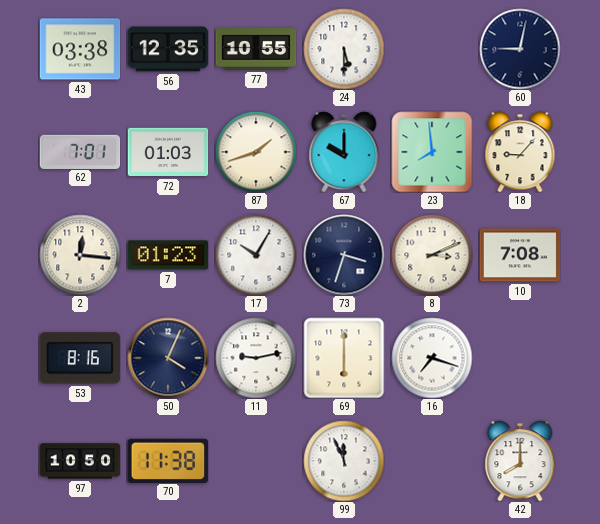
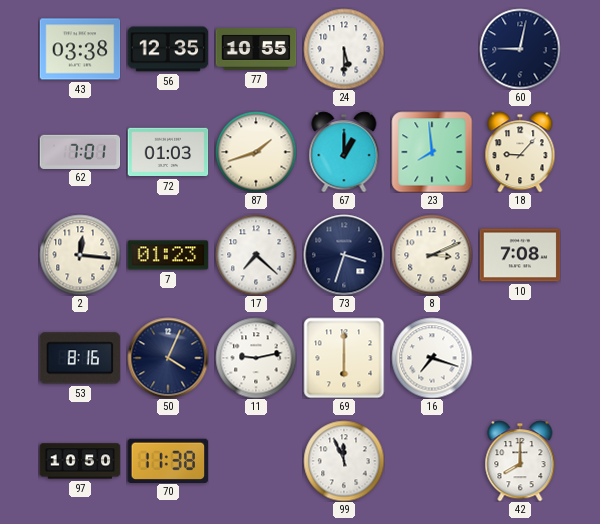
67: 10:00 -> 1:00 (344, 152)
17: 10:05 -> 7:22 (256, 255)
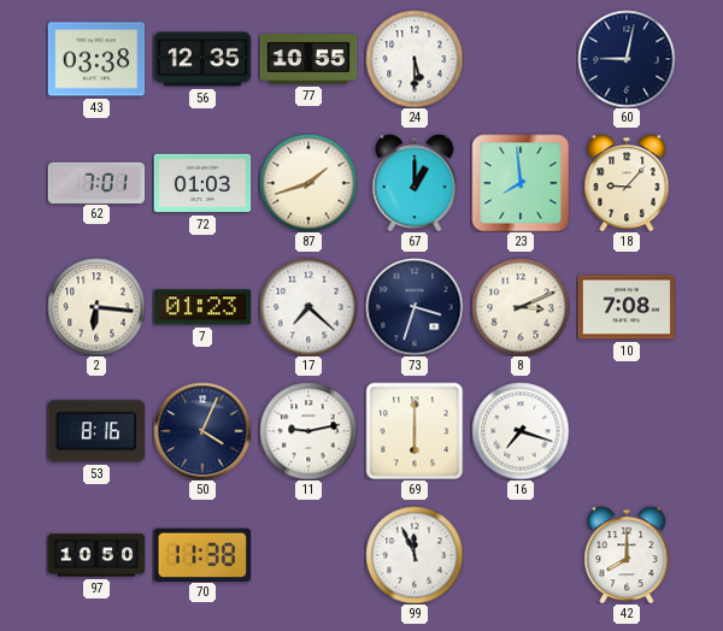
2: 12:16 -> 6:16 (96, 307)
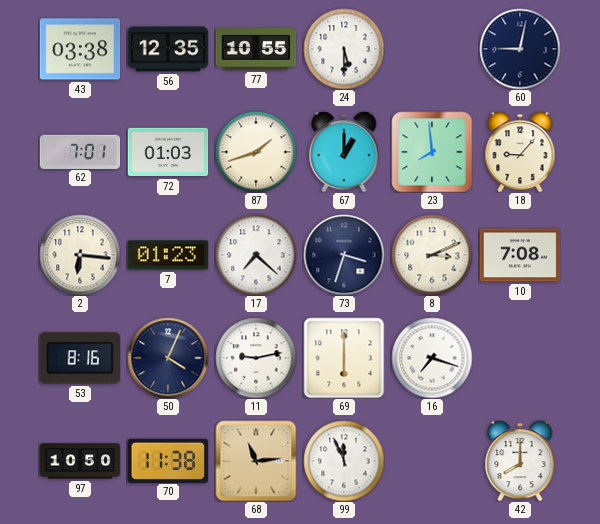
68: none -> 11:14 (256, 461)
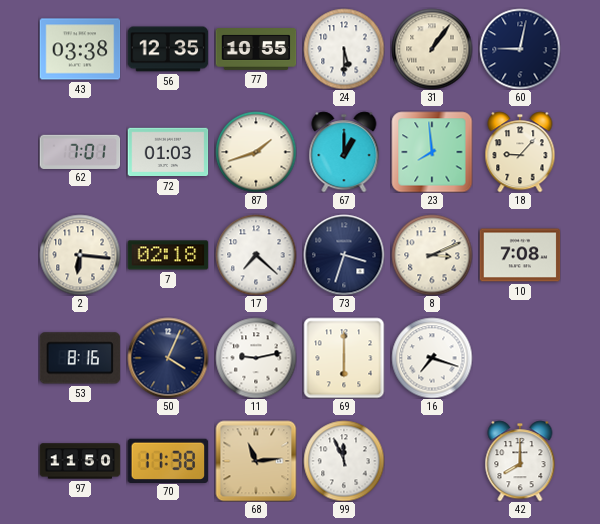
31: none -> 1:06 (432, 49)
7: 01:23 -> 02:18 (168, 255)
97: 10:50 -> 11:50 (80, 461)
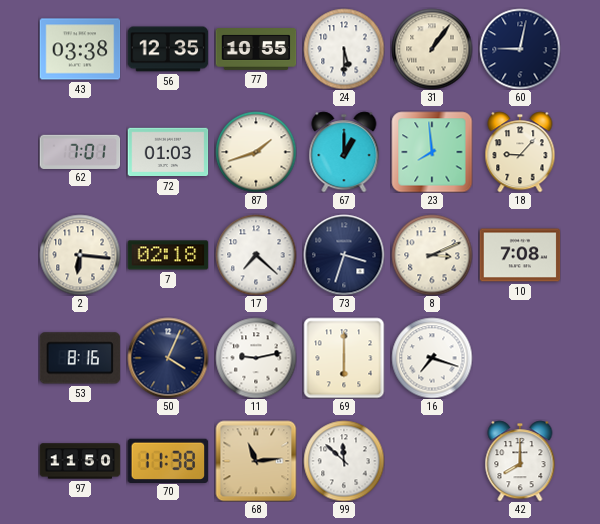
99: 11:56 -> 11:52 (344, 461)
